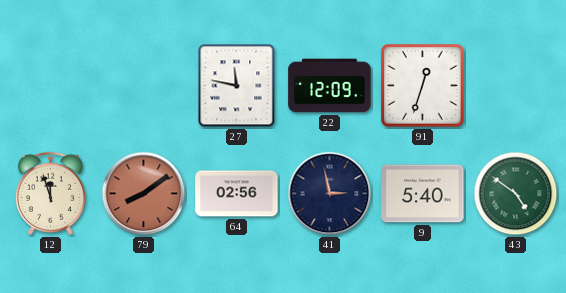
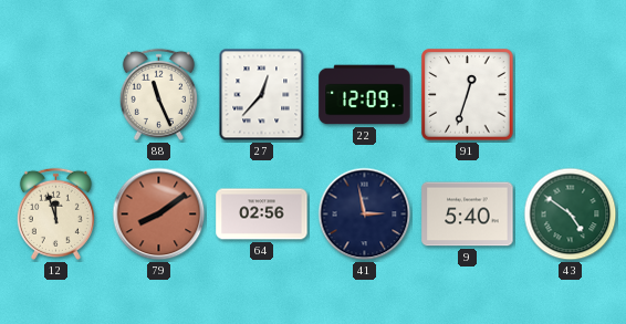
88: none -> 11:26 (158, 94)
27: 11:47 -> 12:37 (262, 95)
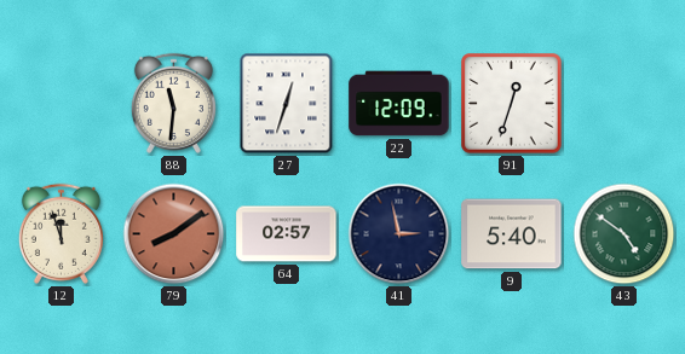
88: 11:26 -> 11:31 (173, 103)
27: 12:37 -> 12:33 (287, 104)
64: 02:56 -> 02:57 (287, 234)
